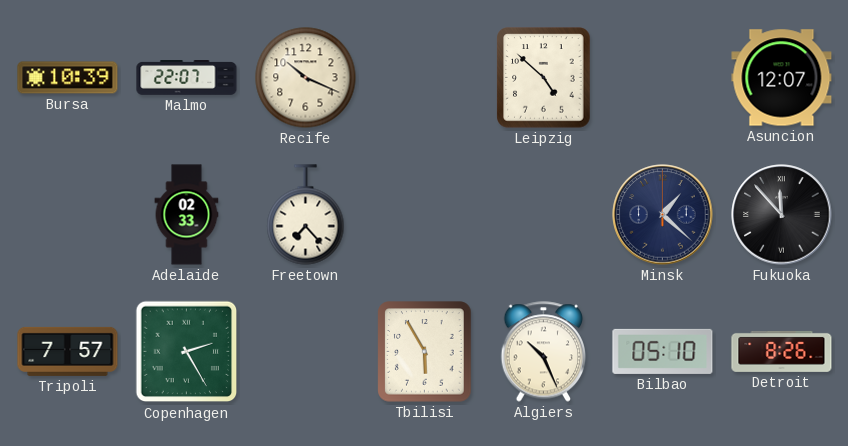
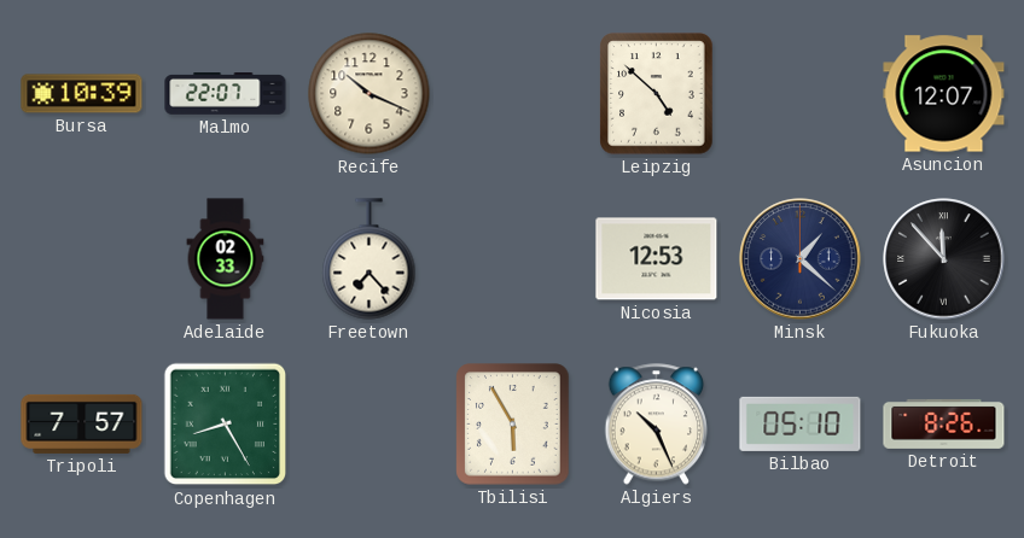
Nicosia: none -> 12:53 (657, 259)
Copenhagen: 2:25 -> 8:25 (226, 425)
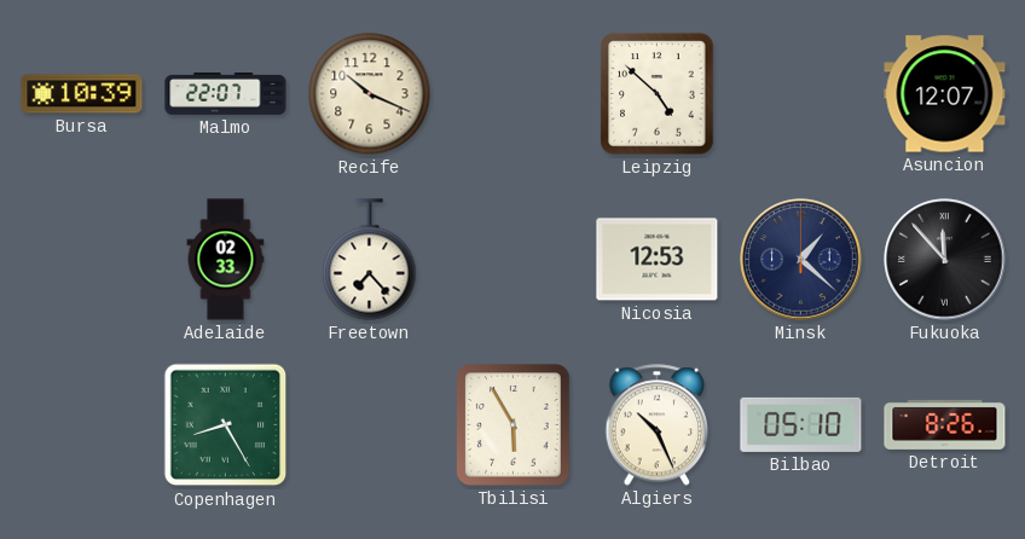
Tripoli: 7:57 -> none (82, 423)
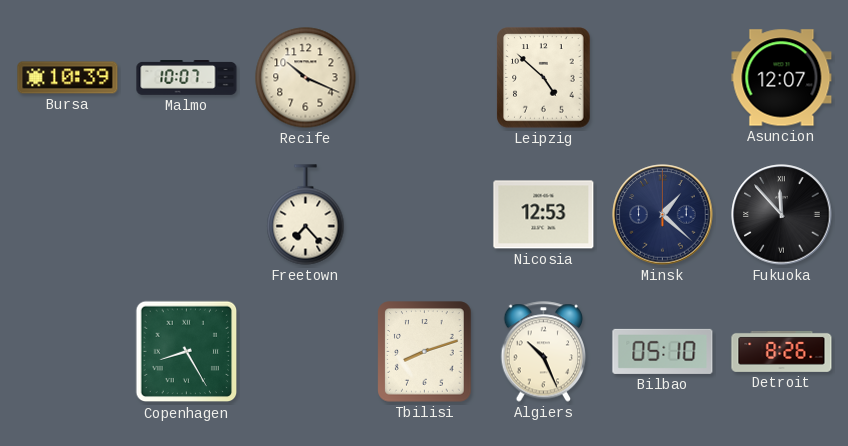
Malmo: 22:07 -> 10:07 (187, 78)
Adelaide: 02:33 -> none (226, 260)
Tbilisi: 5:55 -> 8:12 (425, 352)
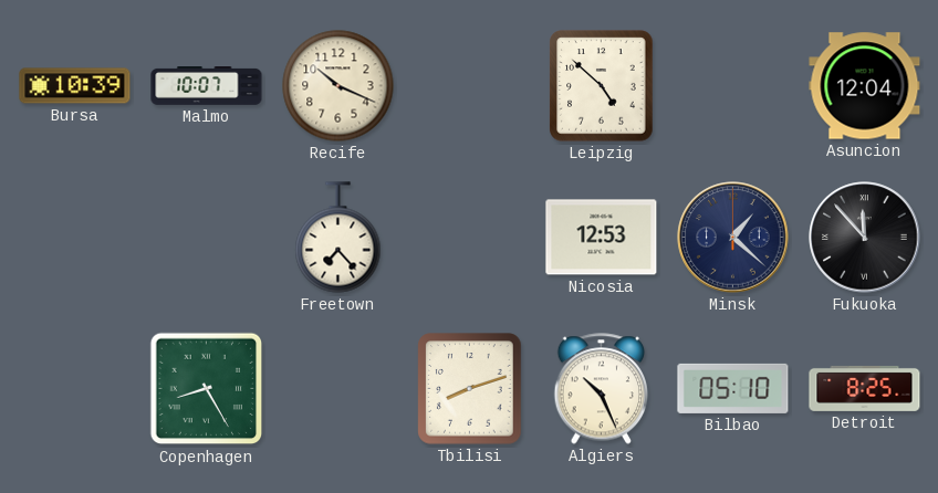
Asuncion: 12:07 -> 12:04 (865, 86)
Detroit: 8:26 -> 8:25 (865, 388)
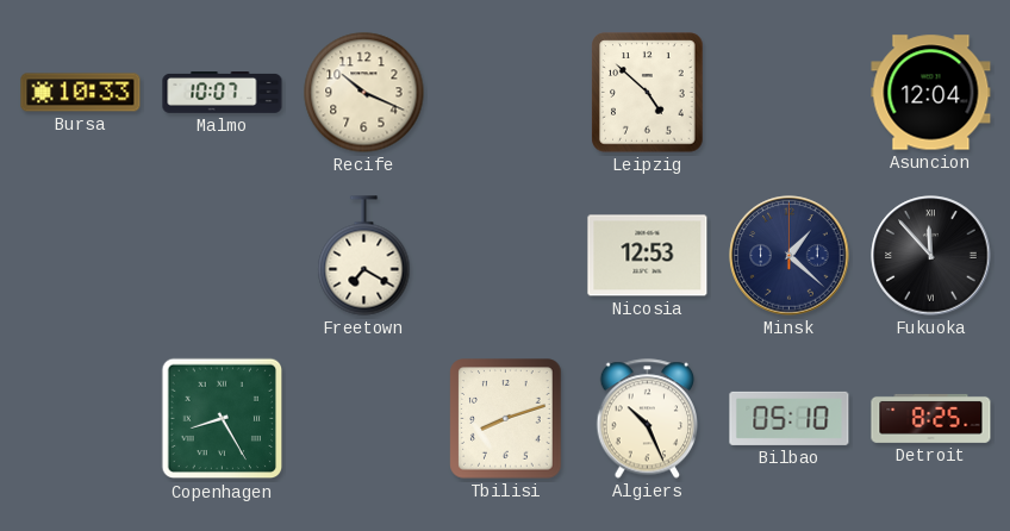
Bursa: 10:39 -> 10:33 (81, 93)
Freetown: 7:23 -> 7:20 (364, 256)
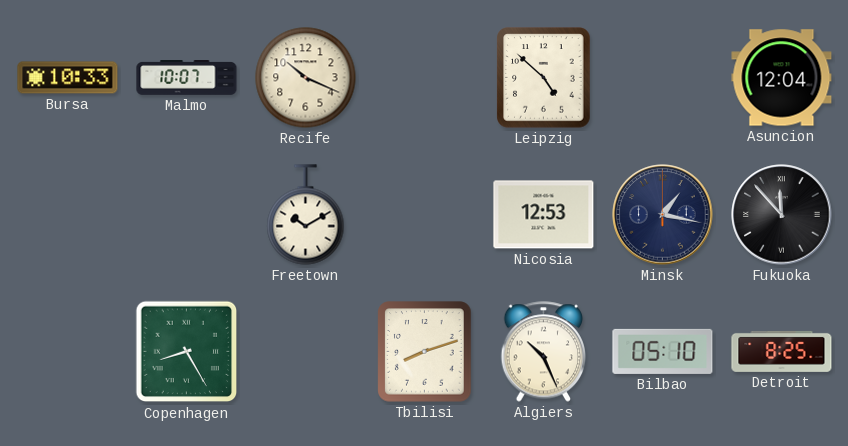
Freetown: 7:20 -> 10:10 (306, 215)
Minsk: 1:22 -> 1:17 (663, 215)
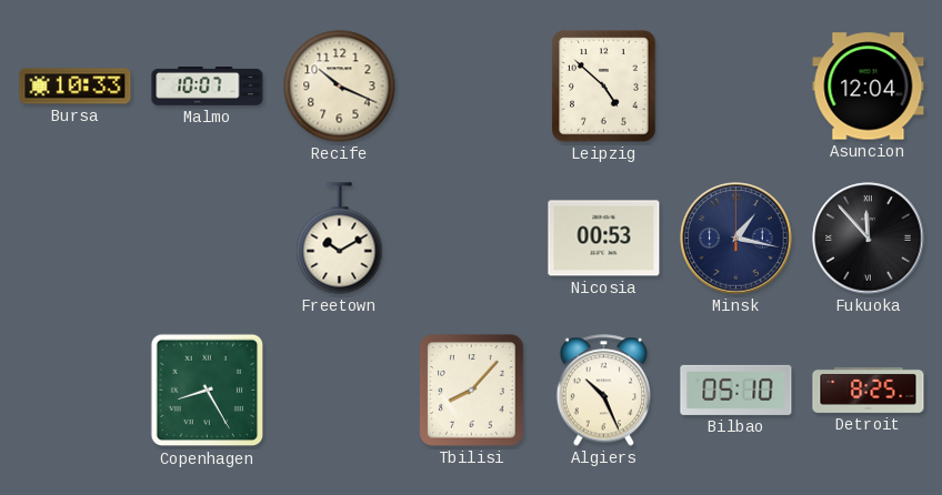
Nicosia: 12:53 -> 00:53 (604, 239)
Tbilisi: 8:12 -> 8:07 (472, 391)
